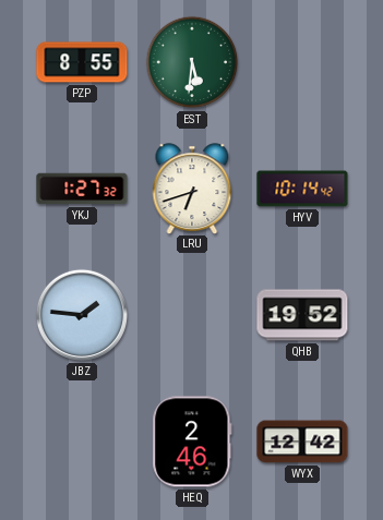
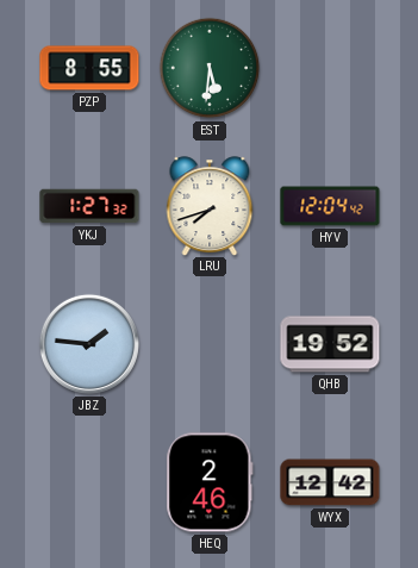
LRU: 6:42 -> 7:42 (210, 206)
HYV: 10:14 -> 12:04 (330, 206)
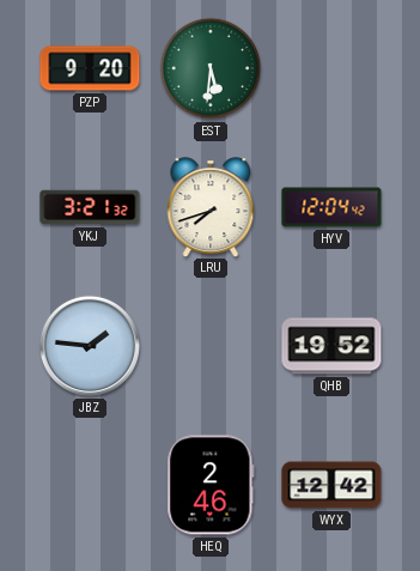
PZP: 8:55 -> 9:20 (90, 68)
YKJ: 1:27 -> 3:21 (90, 207)
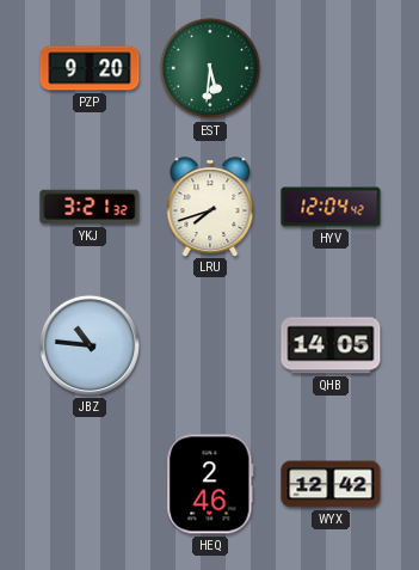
JBZ: 1:46 -> 10:46 (90, 345)
QHB: 19:52 -> 14:05 (331, 345)
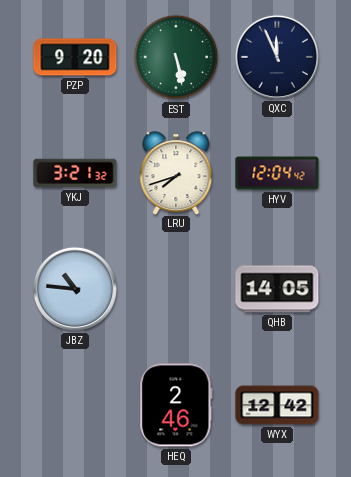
EST: 5:31 -> 5:28 (176, 57)
QXC: none -> 11:56 (277, 57)
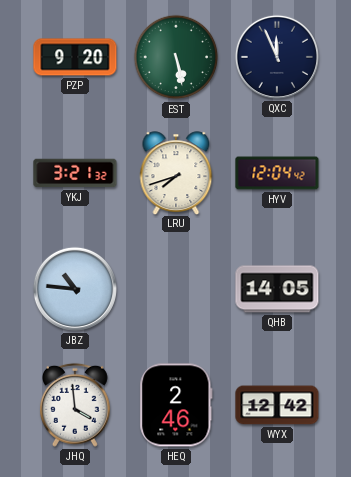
JHQ: none -> 3:59 (75, 405)
